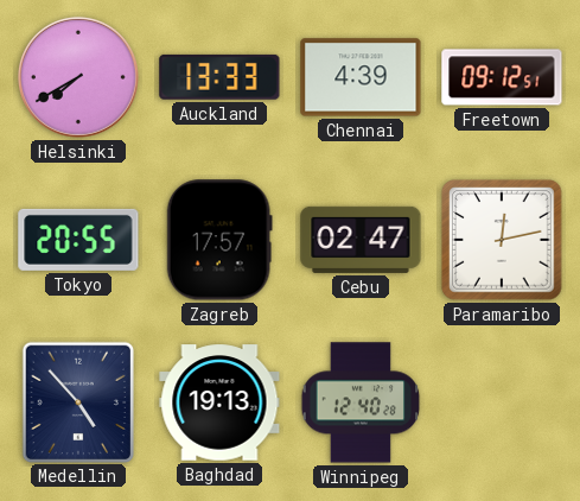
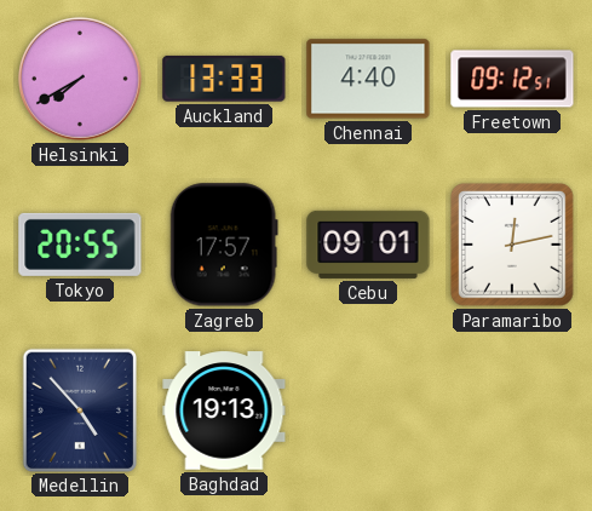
Chennai: 4:39 -> 4:40 (368, 79)
Cebu: 02:47 -> 09:01 (368, 245)
Winnipeg: 12:40 -> none (361, 402)
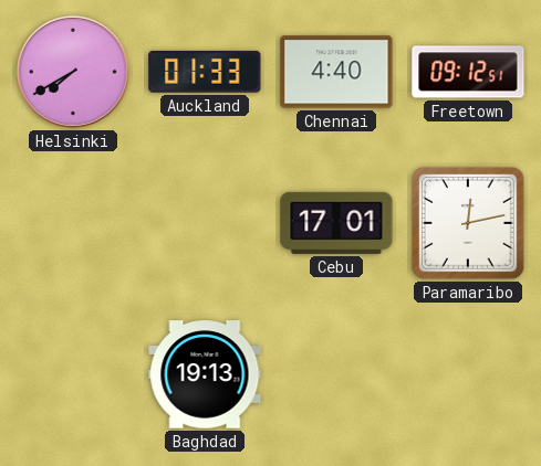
Auckland: 13:33 -> 01:33 (205, 72)
Tokyo: 20:55 -> none (80, 245)
Zagreb: 17:57 -> none (224, 245)
Cebu: 09:01 -> 17:01 (336, 223)
Medellin: 4:53 -> none (79, 409)
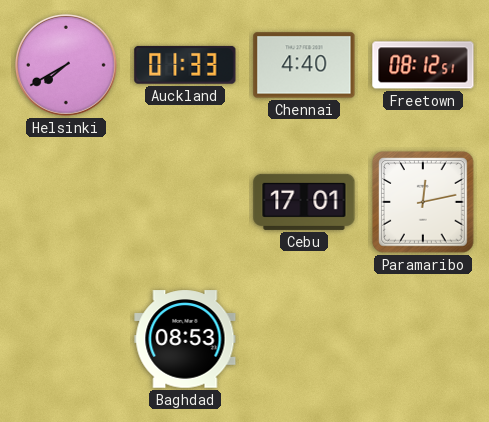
Freetown: 09:12 -> 08:12 (423, 65)
Baghdad: 19:13 -> 08:53 (185, 339)
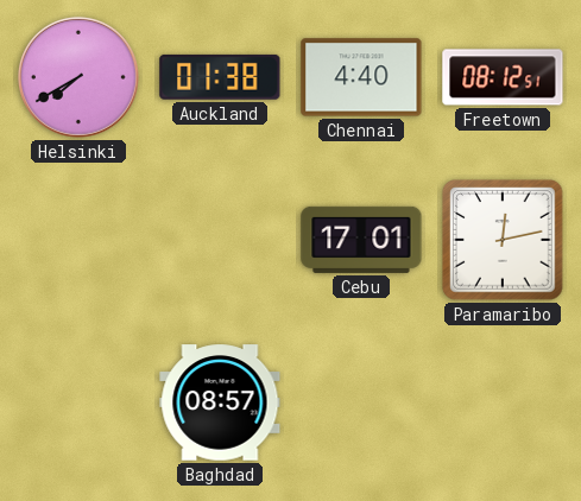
Auckland: 01:33 -> 01:38 (220, 77)
Baghdad: 08:53 -> 08:57 (220, 402)
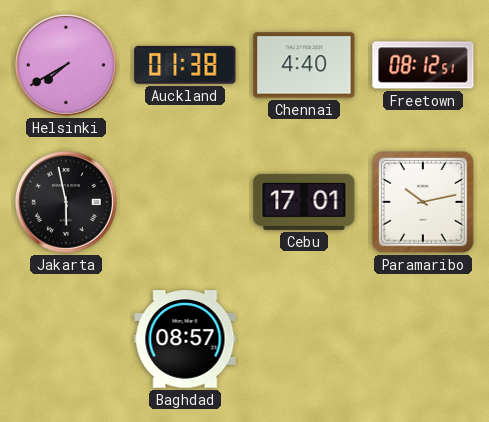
Jakarta: none -> 5:58 (66, 202)
Paramaribo: 12:13 -> 10:13 (423, 202)
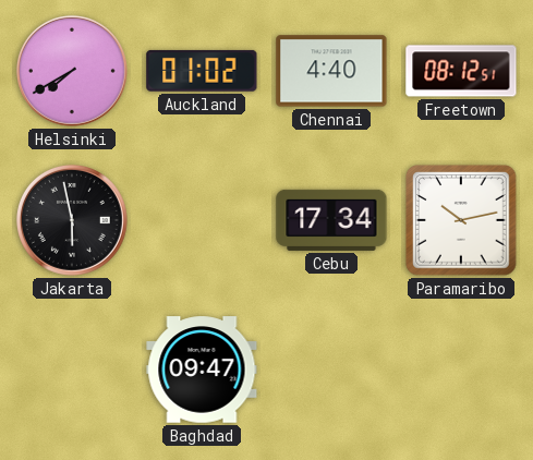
Auckland: 01:38 -> 01:02 (202, 71)
Cebu: 17:01 -> 17:34 (331, 220)
Baghdad: 08:57 -> 09:47 (202, 370)
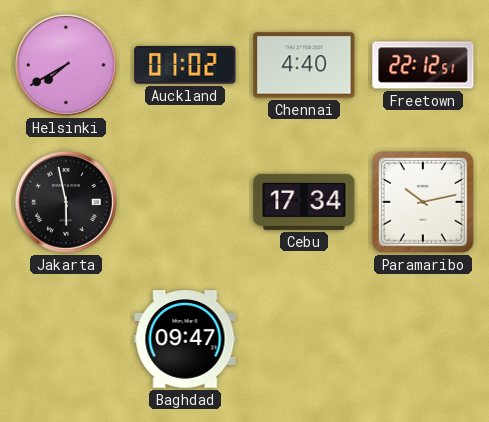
Freetown: 08:12 -> 22:12 (423, 65)
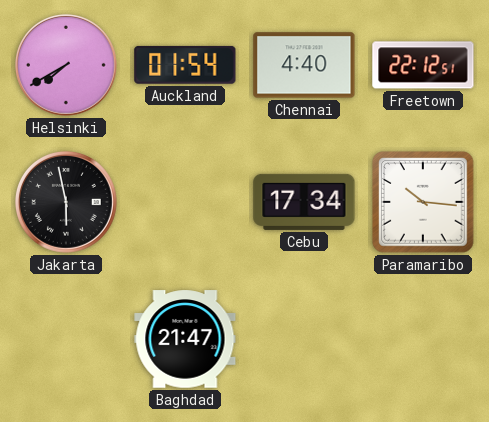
Auckland: 01:02 -> 01:54 (185, 65)
Paramaribo: 10:13 -> 10:16 (423, 202)
Baghdad: 09:47 -> 21:47 (185, 339)
